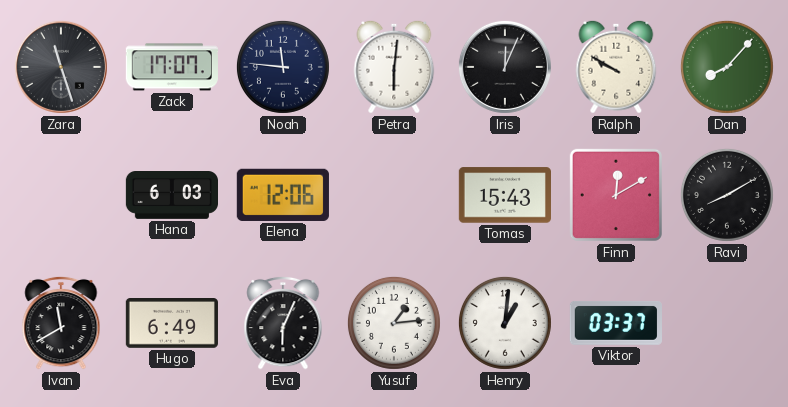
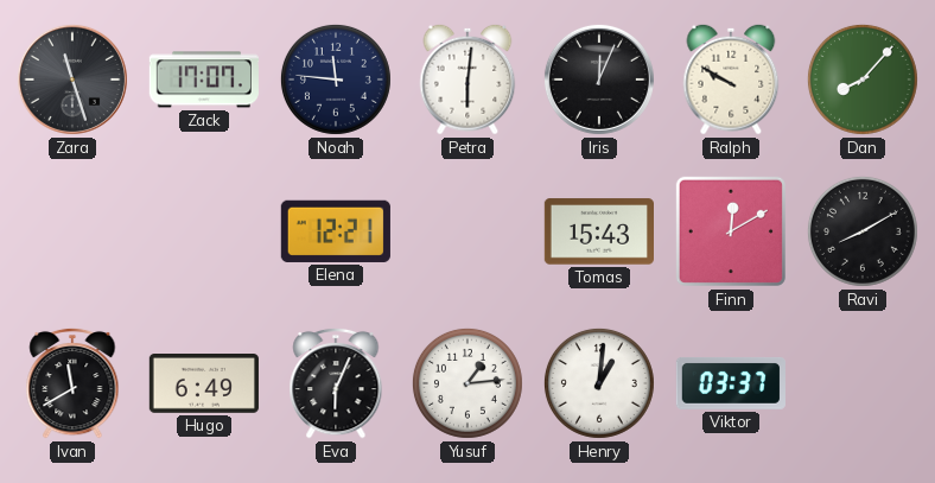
Hana: 6:03 -> none (171, 196)
Elena: 12:06 -> 12:21 (336, 231)
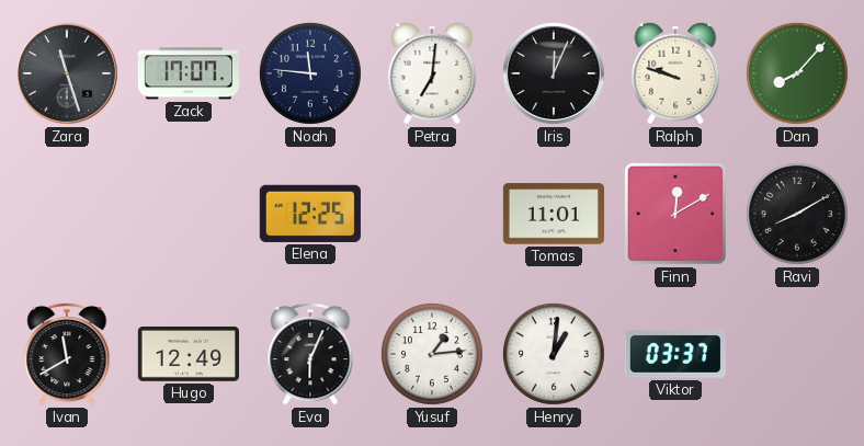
Petra: 6:01 -> 7:01 (432, 73)
Ralph: 9:50 -> 9:48 (675, 73)
Elena: 12:21 -> 12:25 (310, 214)
Tomas: 15:43 -> 11:01 (553, 214)
Hugo: 6:49 -> 12:49 (189, 355)
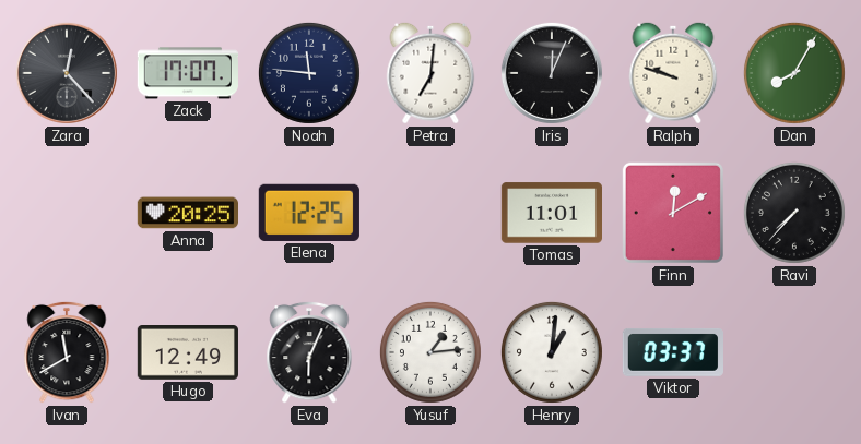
Zara: 11:27 -> 12:23 (67, 73)
Dan: 8:07 -> 8:05 (794, 73)
Anna: none -> 20:25 (187, 213)
Ravi: 8:10 -> 7:37 (794, 213)
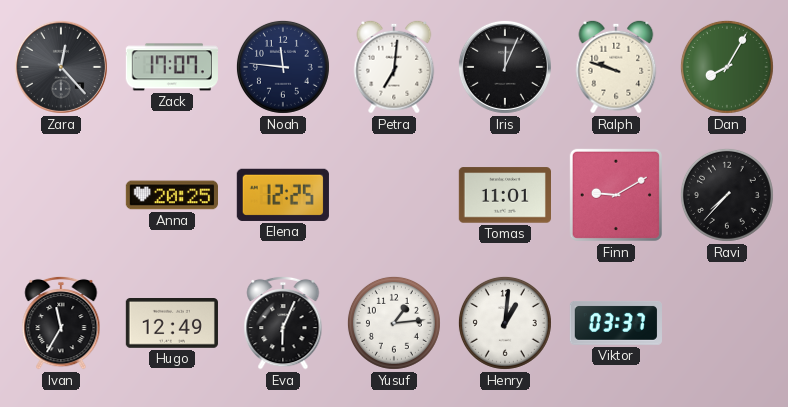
Finn: 12:10 -> 9:10 (616, 195)
Ivan: 11:40 -> 11:35 (61, 323)
